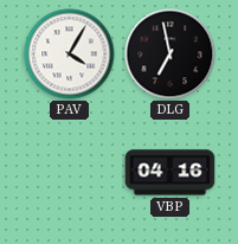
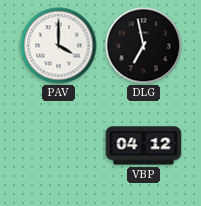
PAV: 4:05 -> 4:00 (59, 46)
VBP: 04:16 -> 04:12 (144, 146)
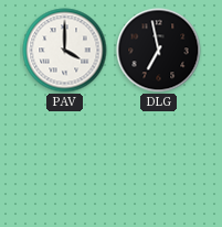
VBP: 04:12 -> none (144, 146)
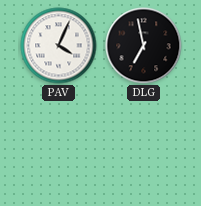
PAV: 4:00 -> 4:04 (59, 46)
